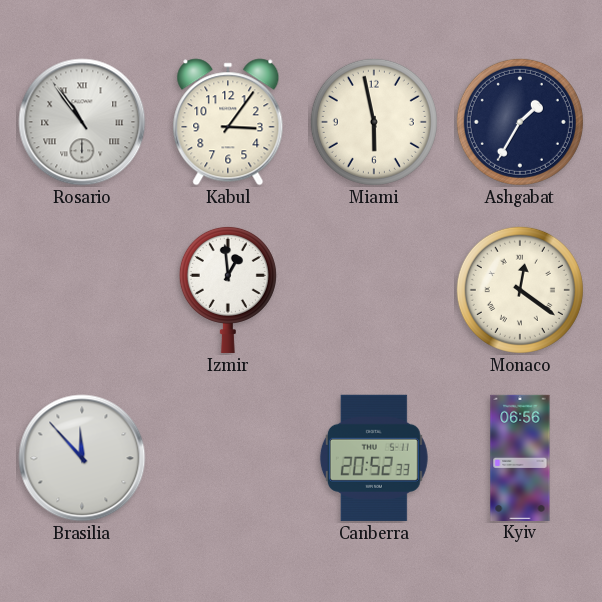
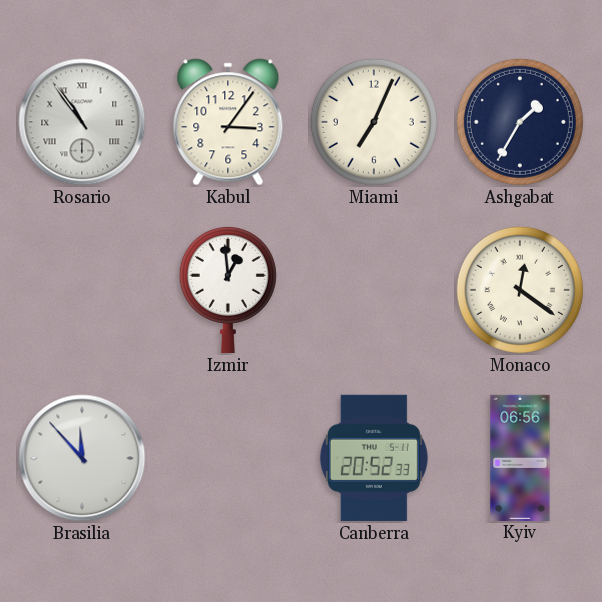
Miami: 5:58 -> 7:04 (374, 122)
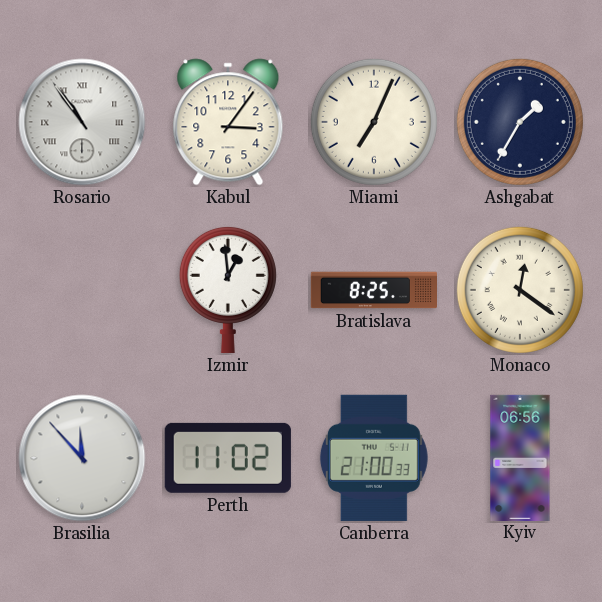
Bratislava: none -> 8:25 (373, 290)
Perth: none -> 11:02 (228, 458)
Canberra: 20:52 -> 21:00 (374, 458)
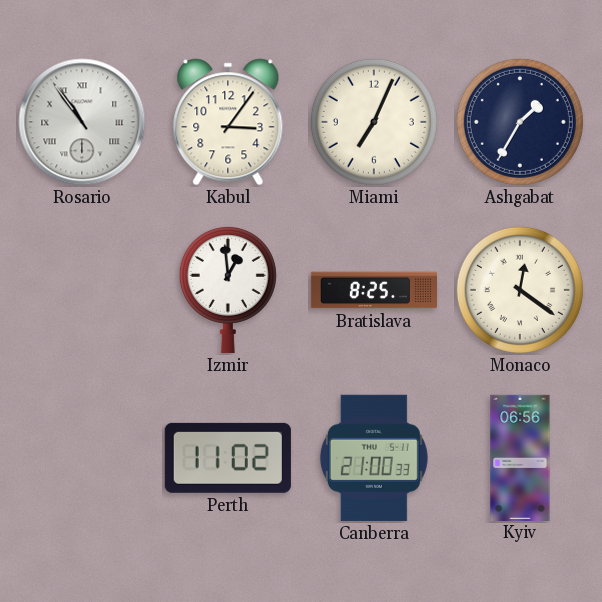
Brasilia: 11:53 -> none (82, 458)
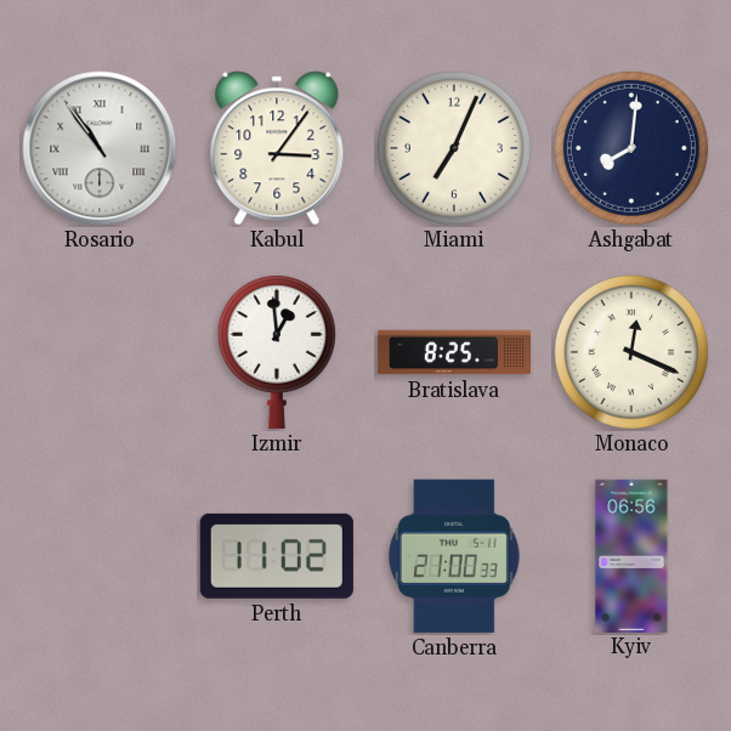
Ashgabat: 1:35 -> 8:01 (631, 148)
Monaco: 12:21 -> 12:19 (631, 352)
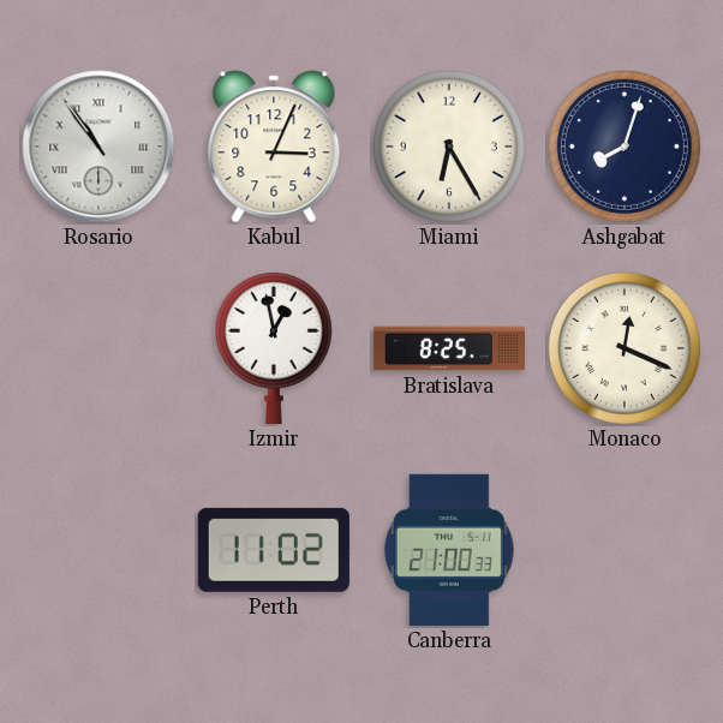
Kabul: 3:06 -> 3:04 (274, 147)
Miami: 7:04 -> 6:25 (449, 147)
Ashgabat: 8:01 -> 8:03 (625, 147)
Izmir: 12:59 -> 12:58 (274, 347)
Kyiv: 06:56 -> none (631, 555)
